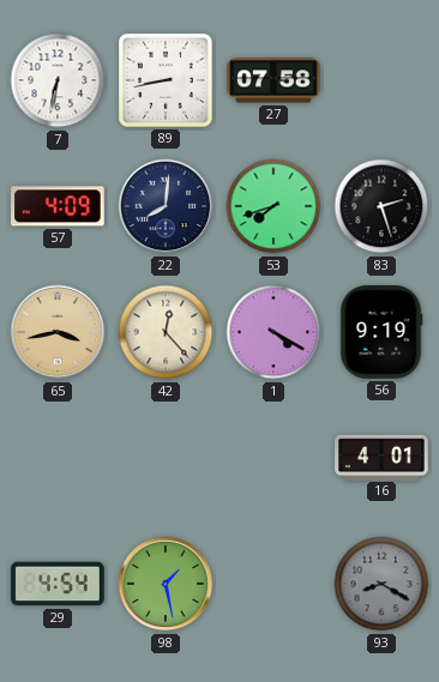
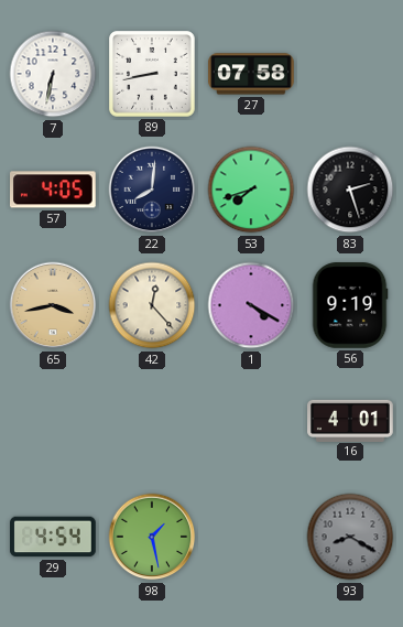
57: 4:09 -> 4:05 (54, 190)
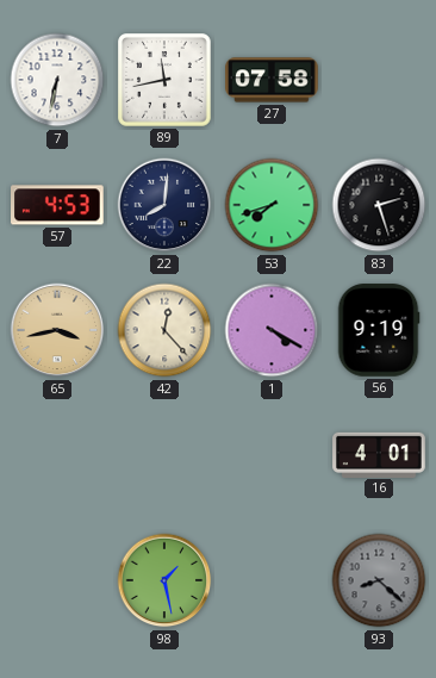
89: 8:43 -> 11:43 (164, 80)
57: 4:05 -> 4:53 (58, 205)
29: 4:54 -> none (53, 537)
93: 8:20 -> 8:22 (379, 580)
